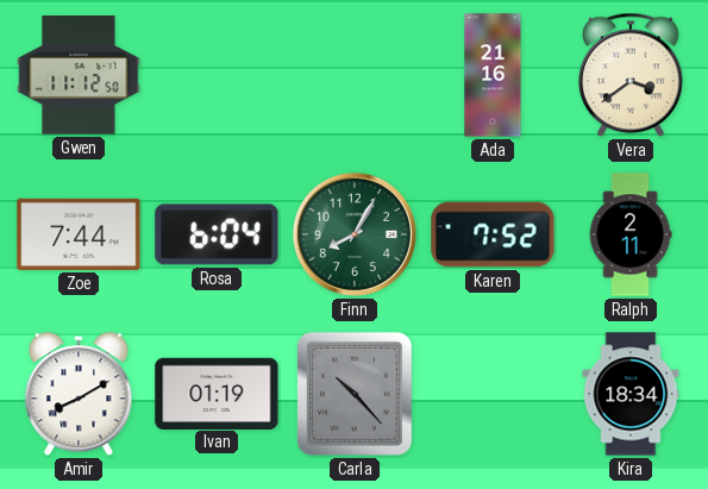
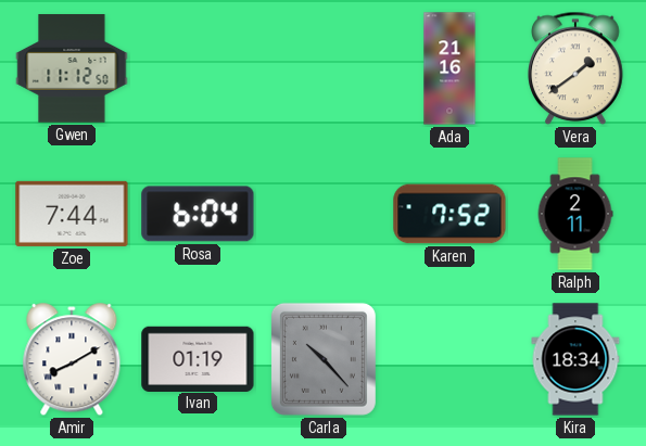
Vera: 3:39 -> 1:39 (575, 68)
Finn: 8:05 -> none (355, 234)
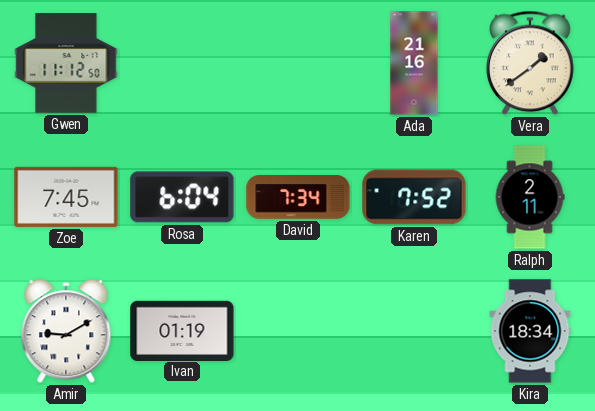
Zoe: 7:44 -> 7:45 (66, 197)
David: none -> 7:34 (298, 197)
Amir: 8:10 -> 9:10 (66, 332)
Carla: 10:23 -> none (324, 359)
